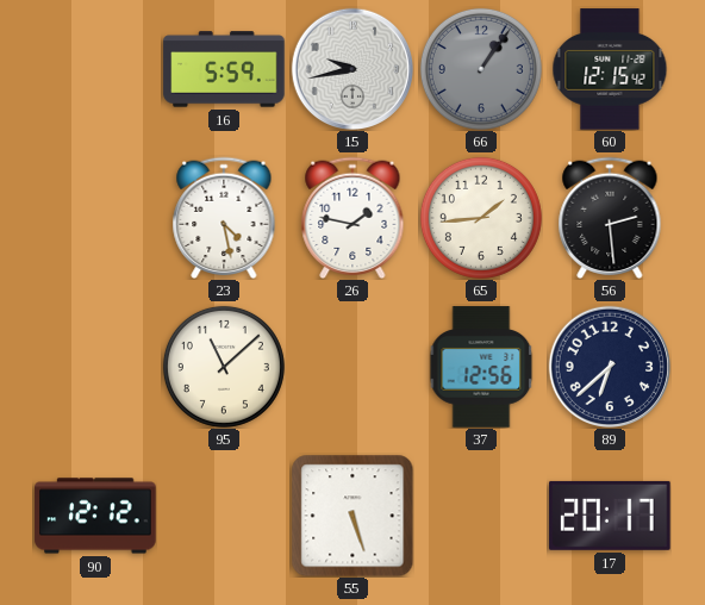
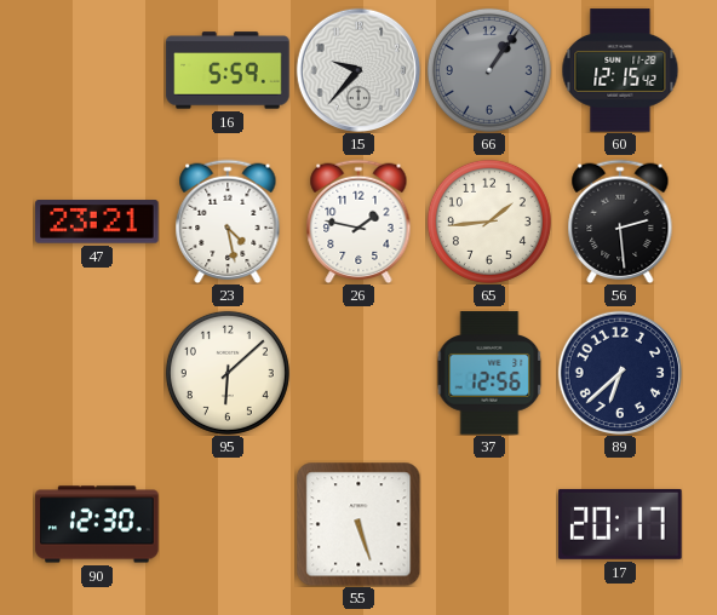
15: 9:43 -> 9:37 (357, 69)
47: none -> 23:21 (97, 222)
95: 11:08 -> 6:08 (228, 373)
90: 12:12 -> 12:30 (97, 524)
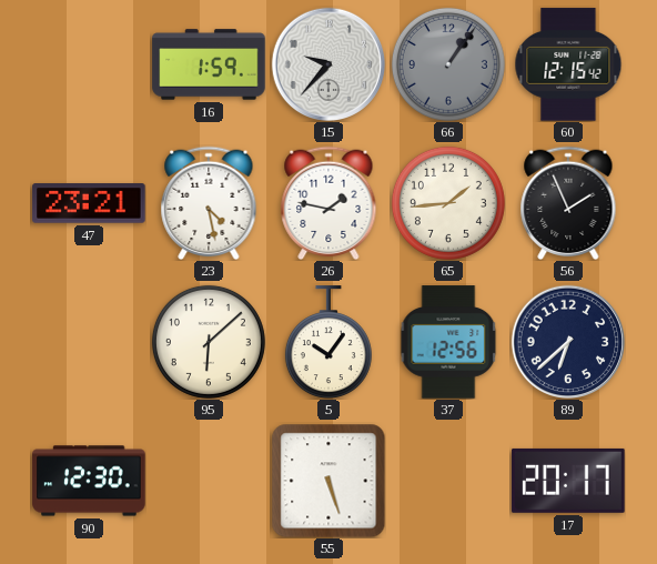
16: 5:59 -> 1:59 (209, 64)
56: 2:29 -> 1:56 (568, 203)
5: none -> 10:06 (328, 342)
